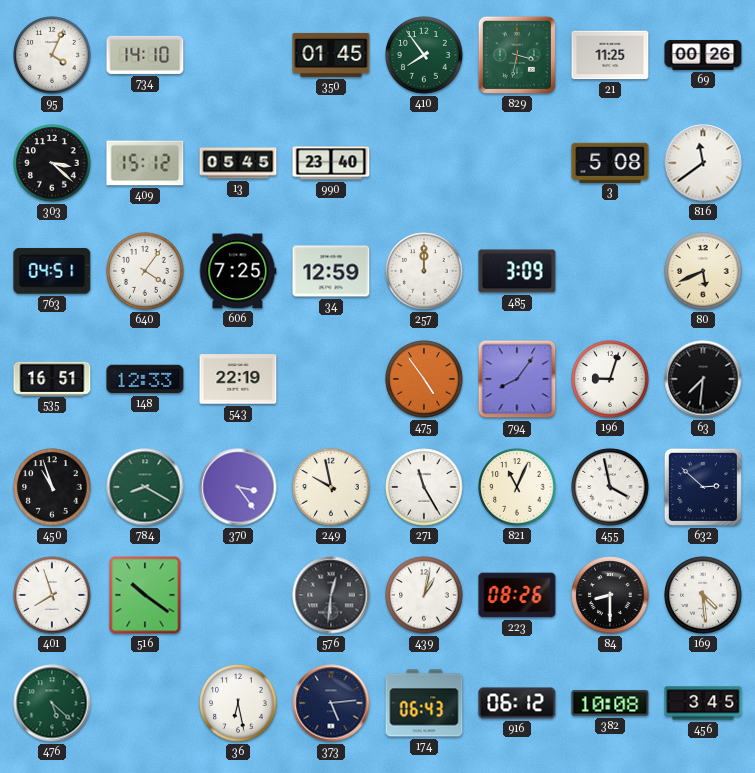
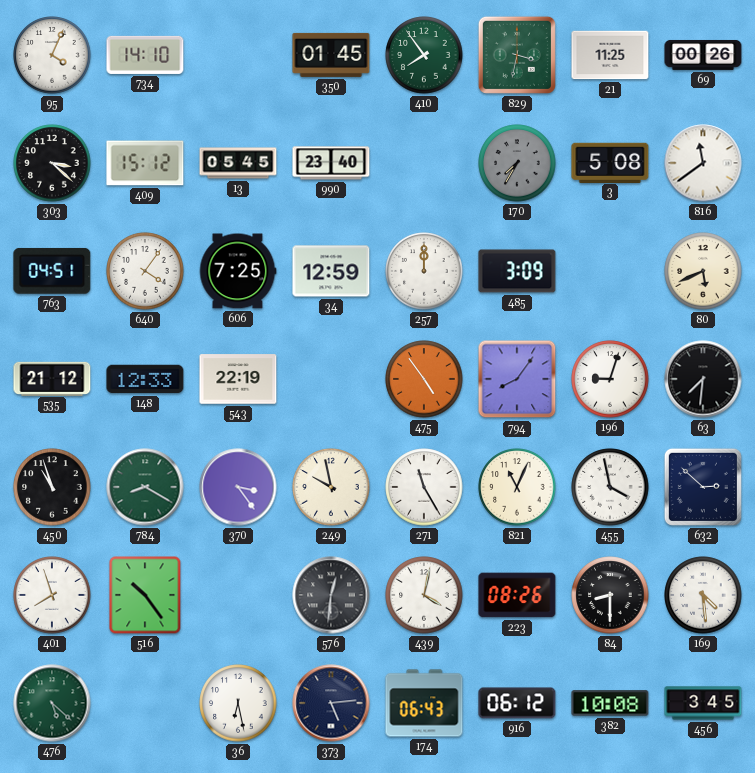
170: none -> 7:35 (517, 163)
535: 16:51 -> 21:12 (52, 378)
516: 10:21 -> 10:24 (145, 595)
439: 1:02 -> 4:02 (424, 595)
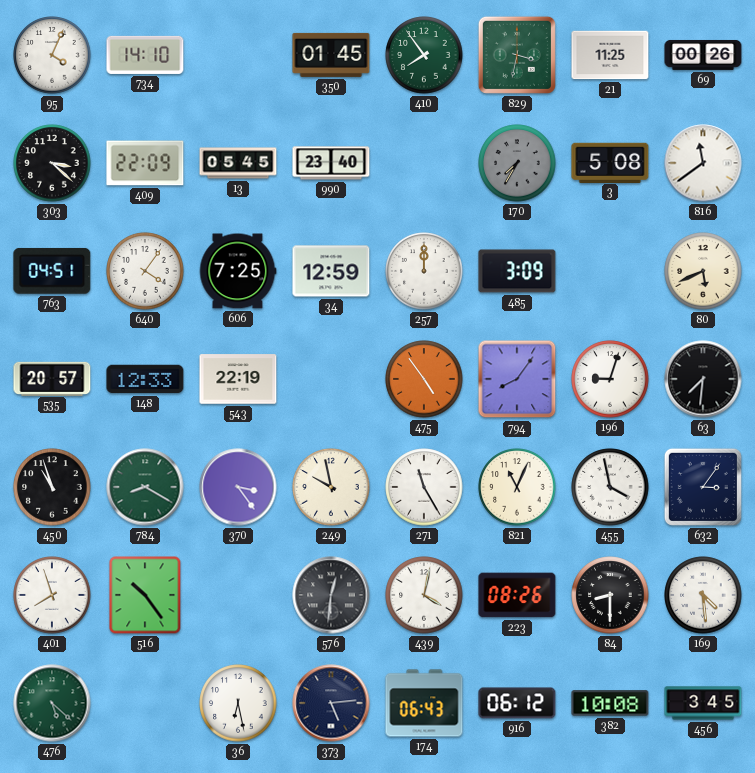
409: 15:12 -> 22:09 (145, 163)
535: 21:12 -> 20:57 (52, 378)
632: 2:52 -> 3:06 (703, 487)
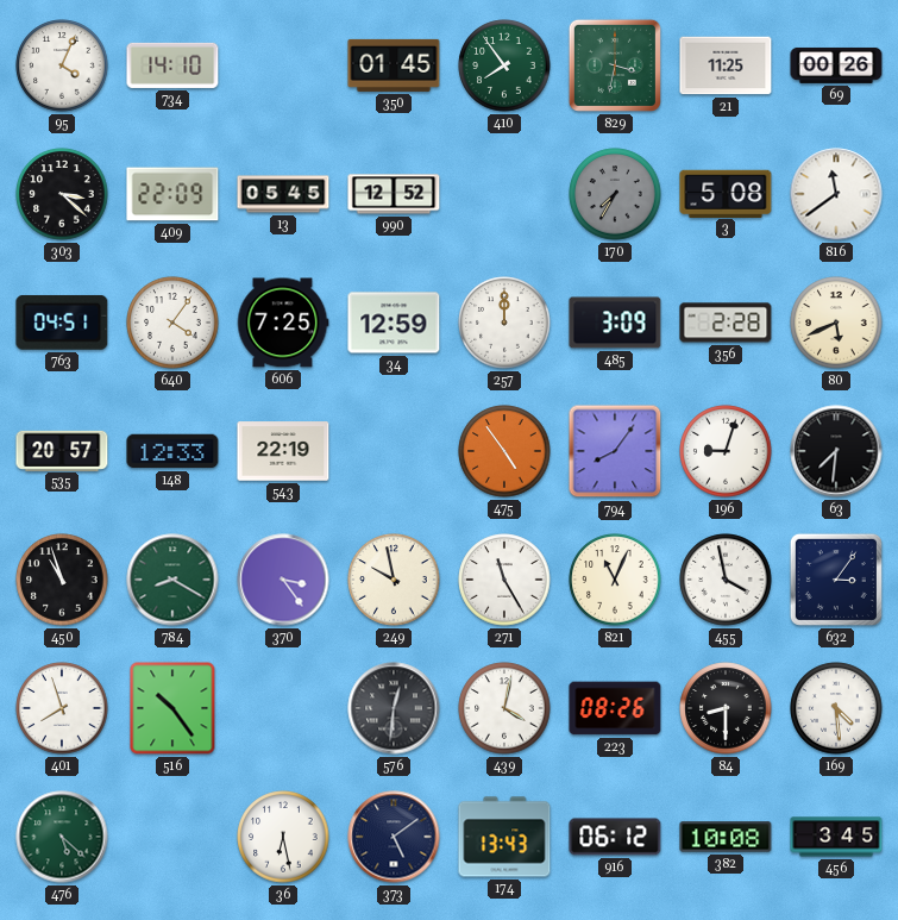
990: 23:40 -> 12:52 (394, 194)
356: none -> 2:28 (726, 323)
373: 5:14 -> 5:09 (394, 837)
174: 06:43 -> 13:43 (504, 837)
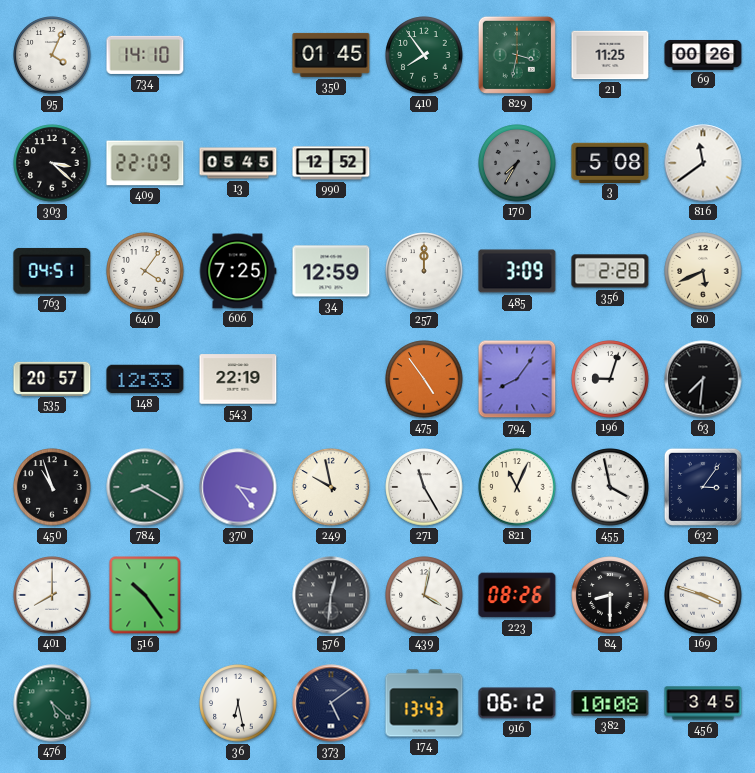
401: 7:57 -> 8:00 (52, 595)
169: 4:29 -> 3:48 (703, 595)
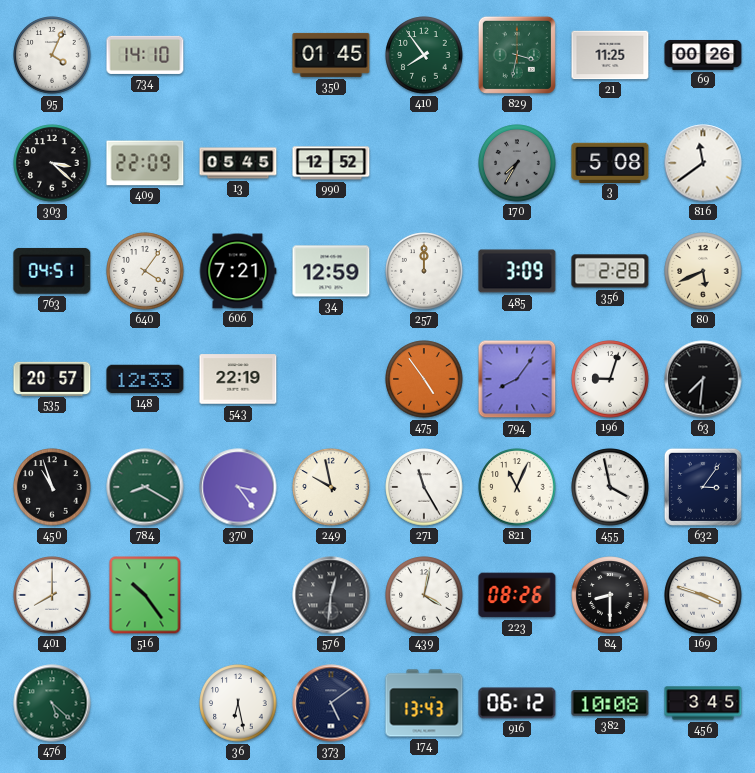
606: 7:25 -> 7:21 (238, 271)
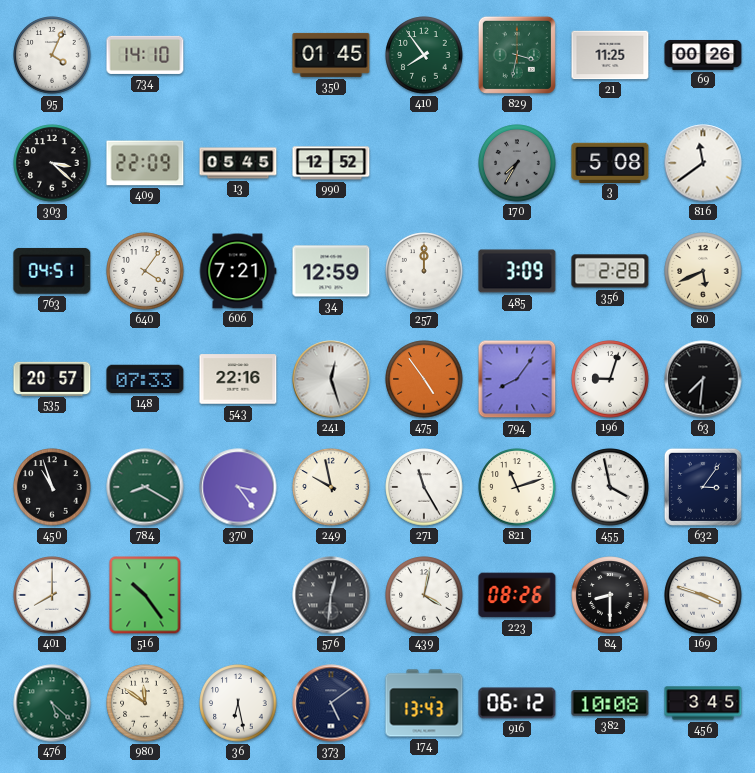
148: 12:33 -> 07:33 (145, 379)
543: 22:19 -> 22:16 (238, 379)
241: none -> 12:27 (331, 379)
821: 11:04 -> 11:12 (517, 487)
980: none -> 11:51 (145, 703)
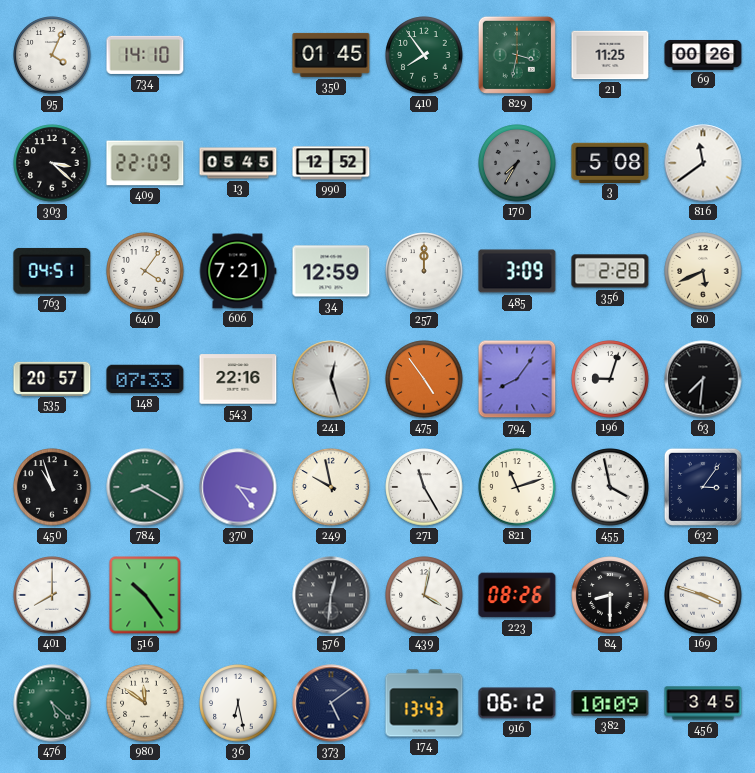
382: 10:08 -> 10:09 (610, 703)
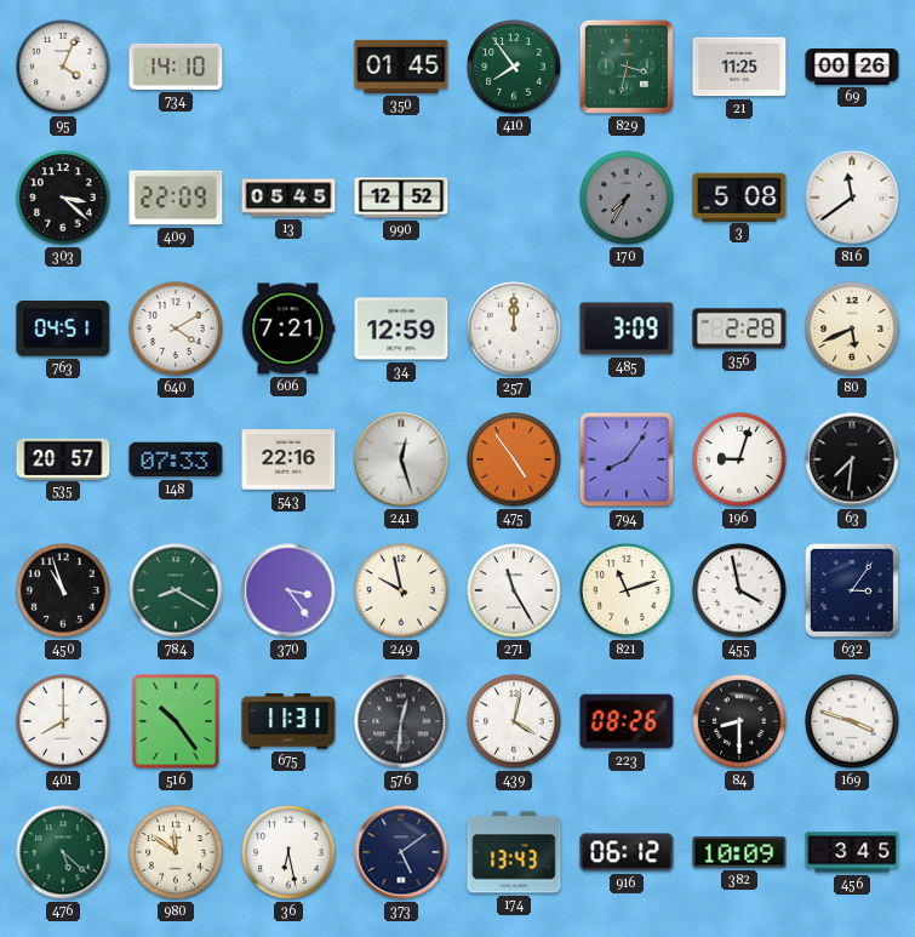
640: 4:06 -> 4:10 (176, 328)
675: none -> 11:31 (288, 721)
